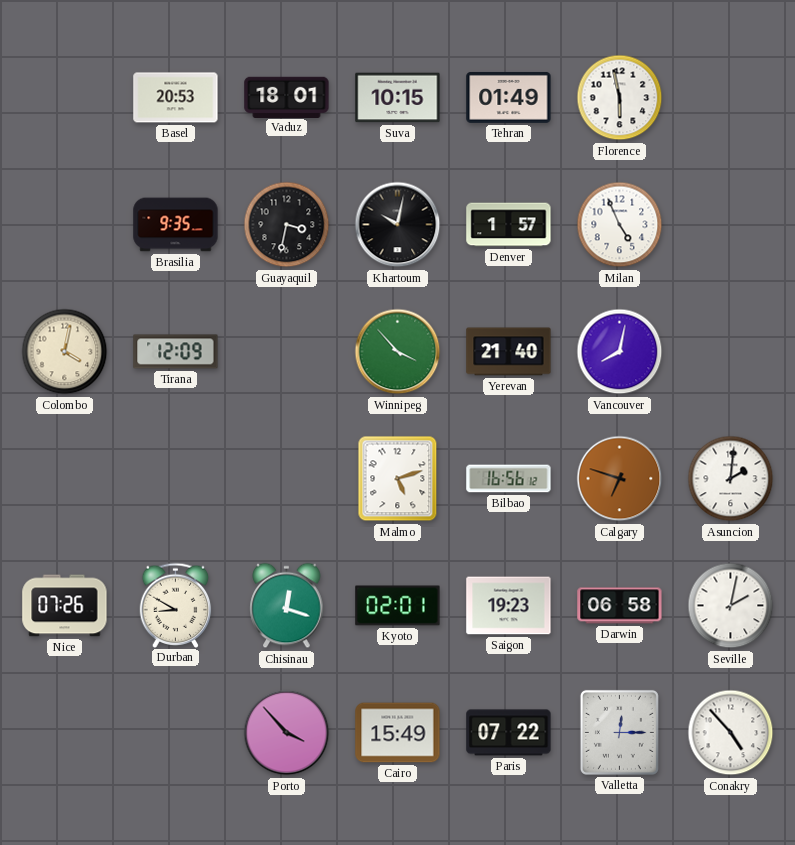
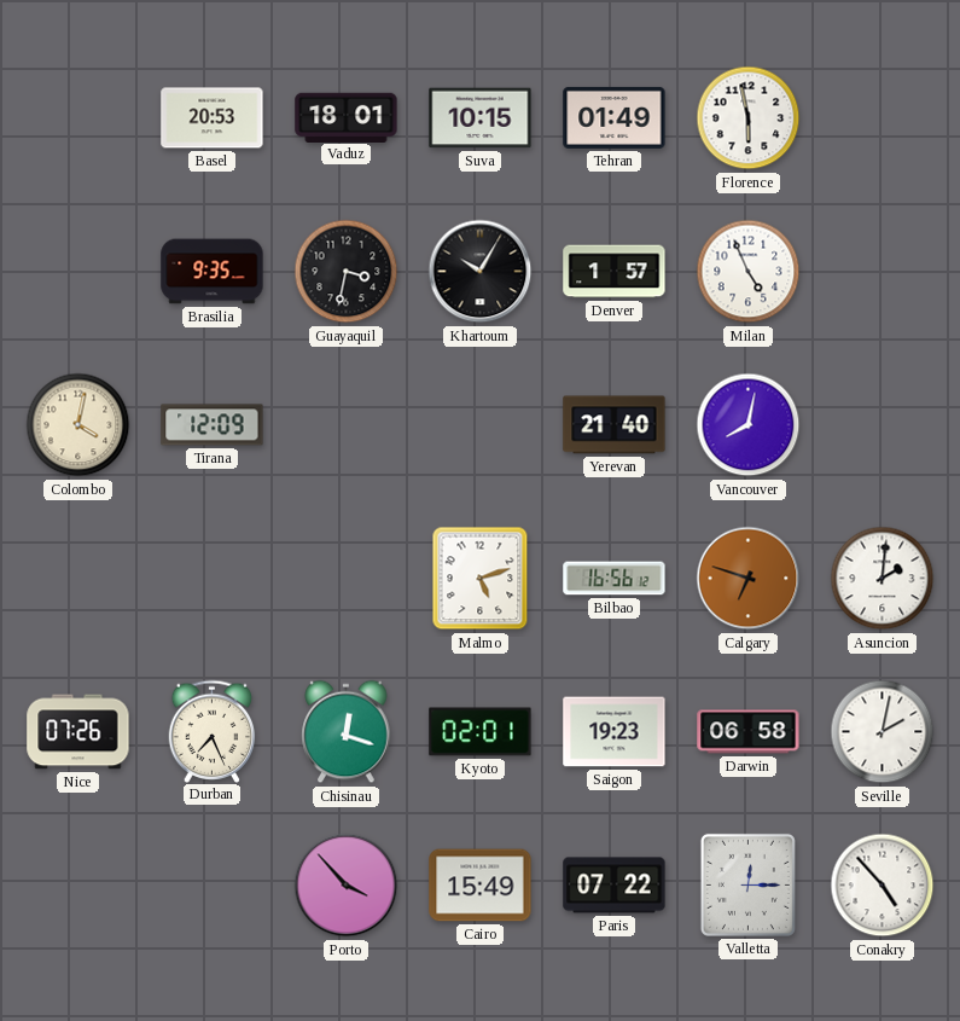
Khartoum: 10:02 -> 10:05 (481, 272)
Winnipeg: 3:53 -> none (398, 352)
Durban: 8:50 -> 7:26 (213, 731)
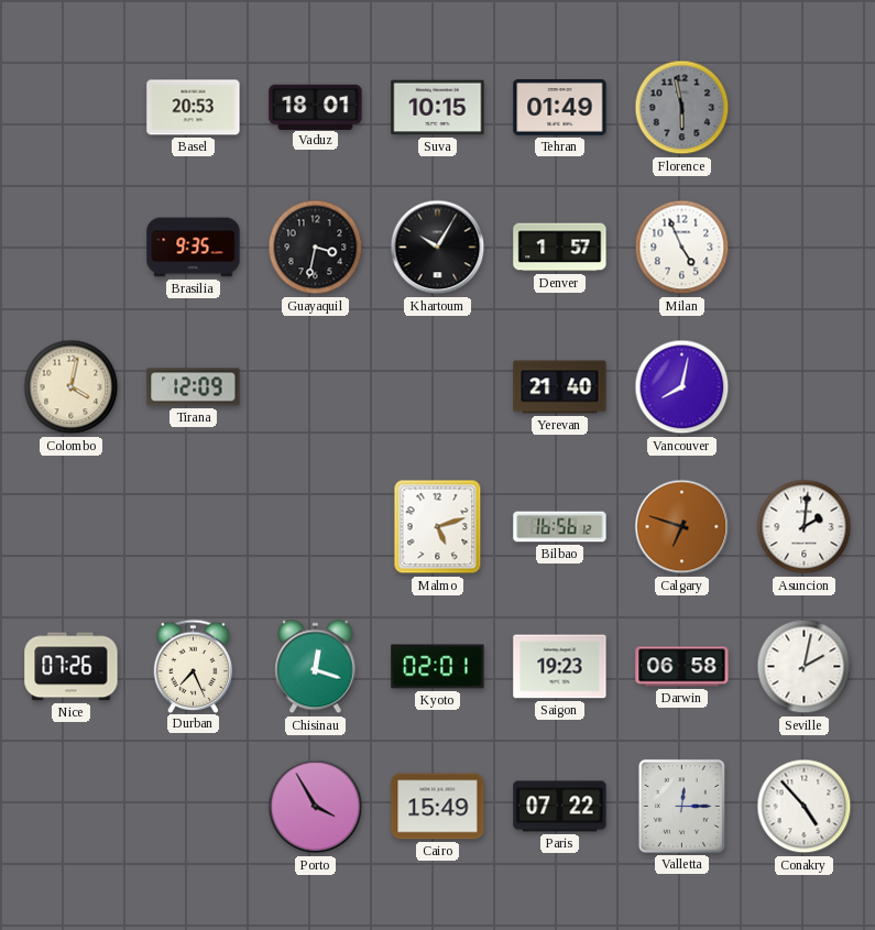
Florence dial: white -> grey (682, 108)
Porto: 3:53 -> 3:55 (316, 807)
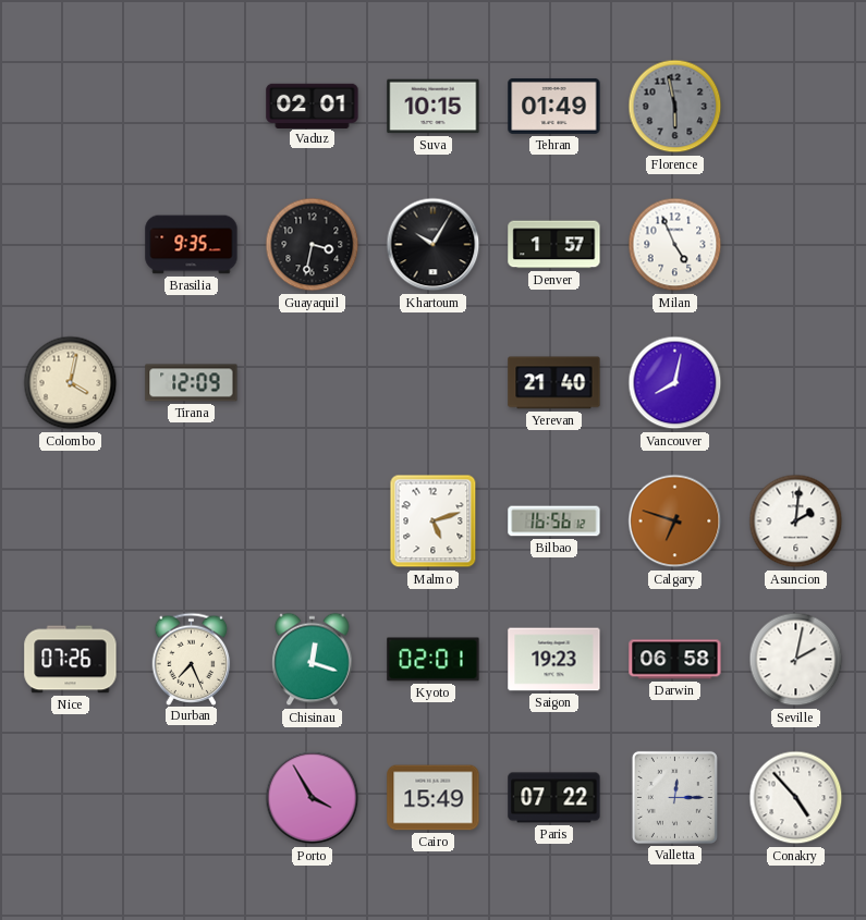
Basel: 20:53 -> none (194, 108)
Vaduz: 18:01 -> 02:01 (313, 106)
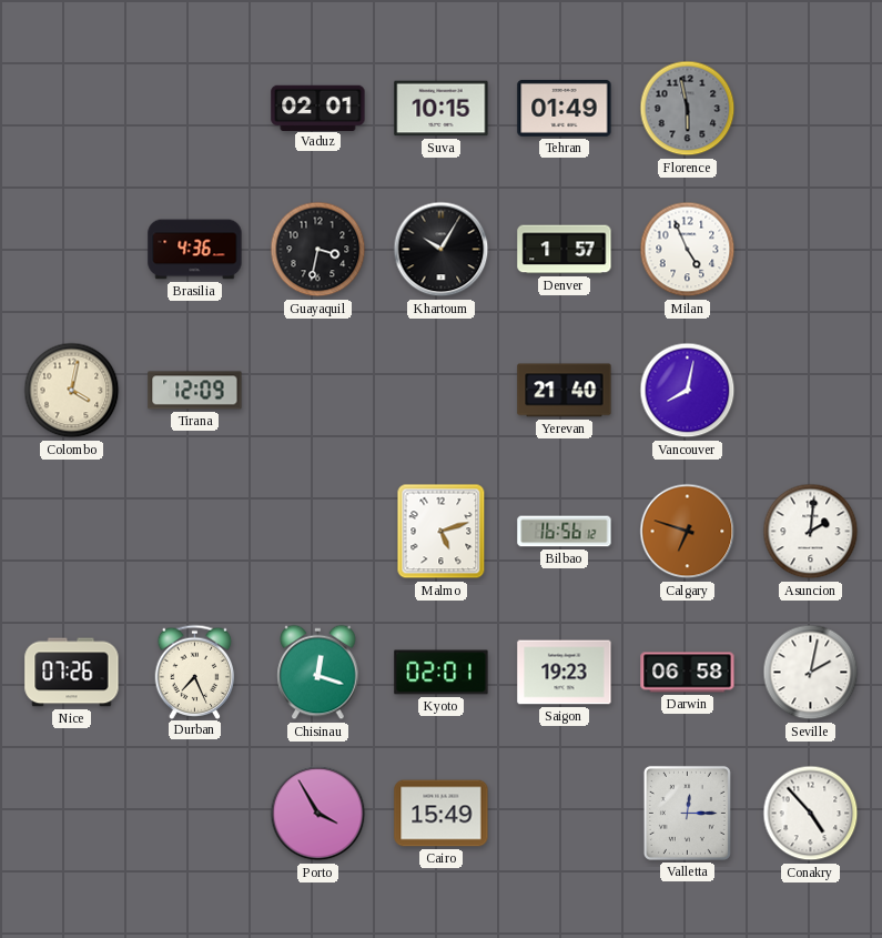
Brasilia: 9:35 -> 4:36 (195, 250)
Paris: 07:22 -> none (554, 798)
